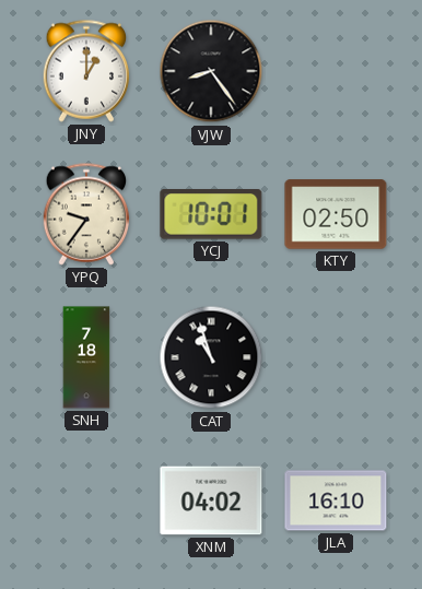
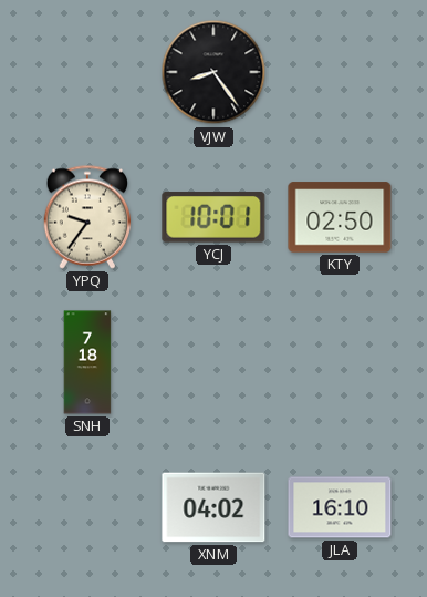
JNY: 1:00 -> none (86, 71)
CAT: 10:57 -> none (211, 357)
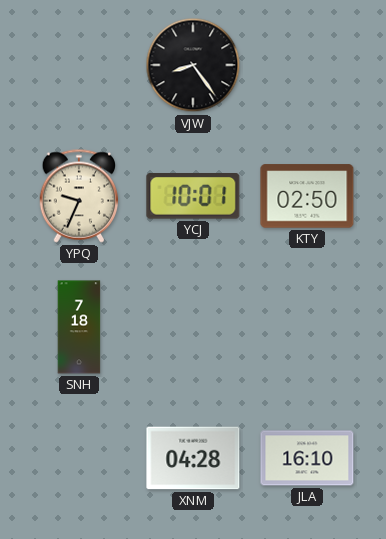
YPQ: 9:36 -> 9:34 (79, 196)
XNM: 04:02 -> 04:28 (193, 458)
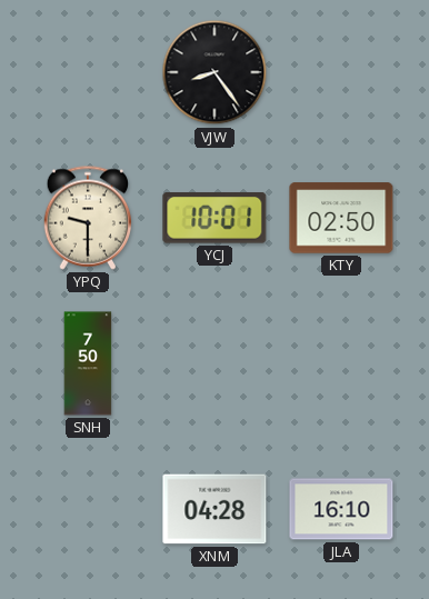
YPQ: 9:34 -> 9:30 (88, 218)
SNH: 7:18 -> 7:50 (88, 363)
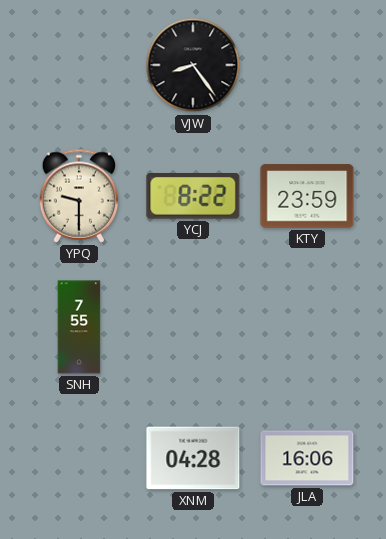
YCJ: 10:01 -> 8:22 (193, 196)
KTY: 02:50 -> 23:59 (307, 196)
SNH: 7:50 -> 7:55 (79, 327)
JLA: 16:10 -> 16:06 (307, 458)
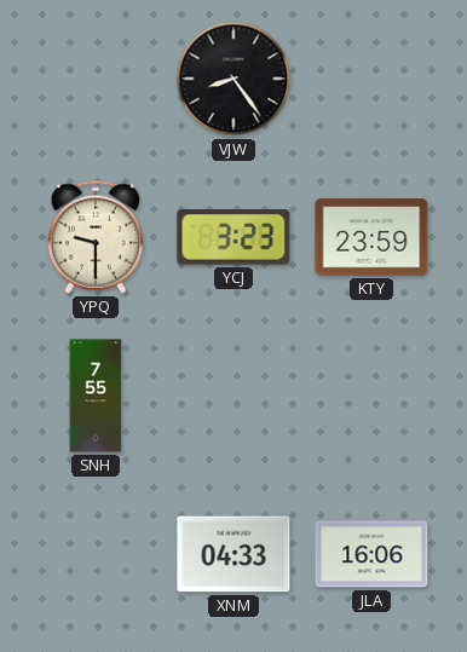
YCJ: 8:22 -> 3:23 (234, 237)
XNM: 04:28 -> 04:33 (234, 554)
